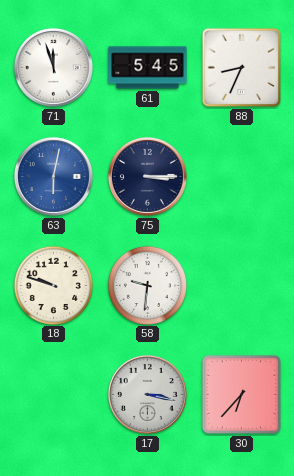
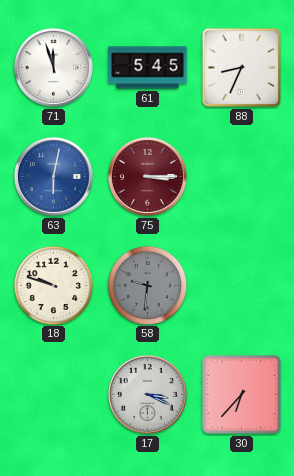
75 dial: navy -> burgundy (147, 176)
58 dial: white -> grey (147, 285)
17: 3:17 -> 3:19 (147, 394)
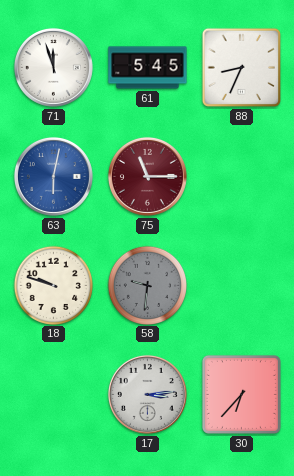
75: 3:15 -> 11:15 (147, 176)
17: 3:19 -> 3:14 (147, 394)
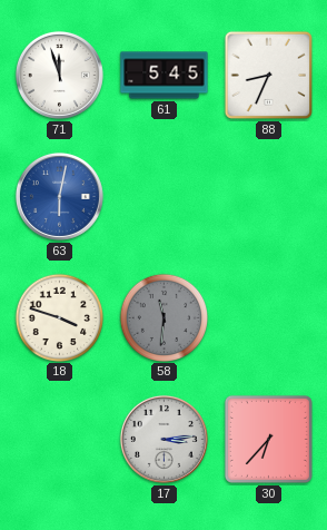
75: 11:15 -> none (147, 176)
18: 9:48 -> 3:48 (59, 317)
58: 9:31 -> 11:31 (163, 317)
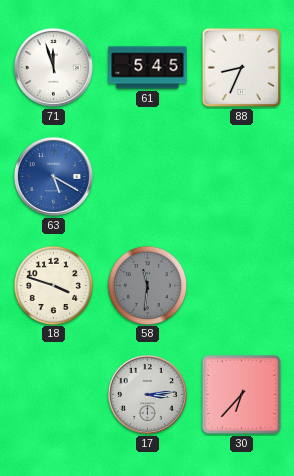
63: 6:02 -> 5:20 (53, 176)
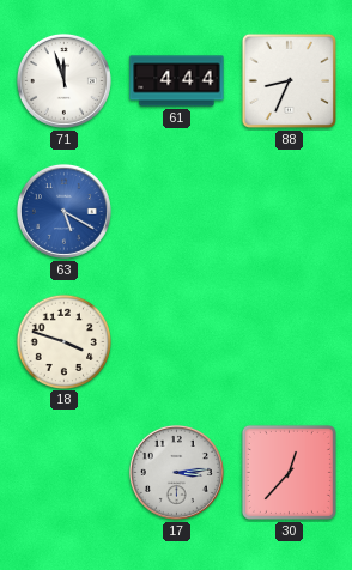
61: 5:45 -> 4:44 (177, 81)
58: 11:31 -> none (147, 285)
30: 6:37 -> 12:37 (289, 472)
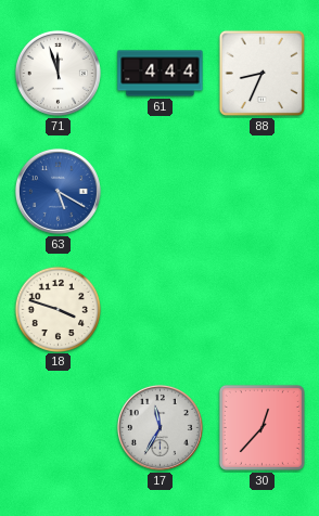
17: 3:14 -> 11:35 (159, 427)
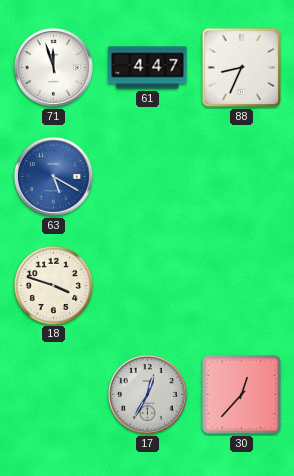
61: 4:44 -> 4:47 (148, 68)
17: 11:35 -> 12:35 (147, 394)
